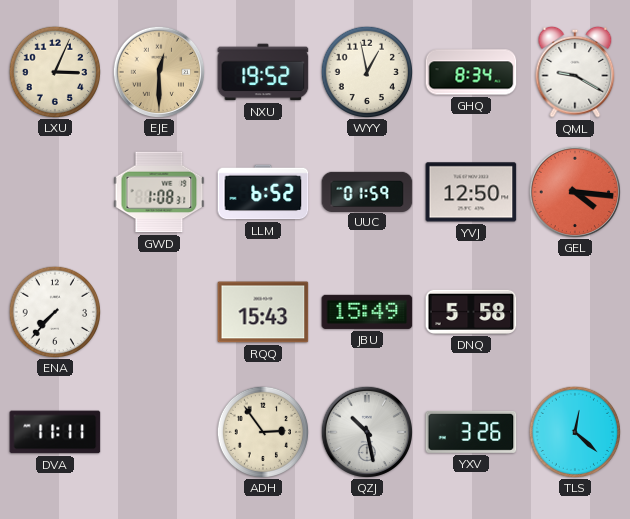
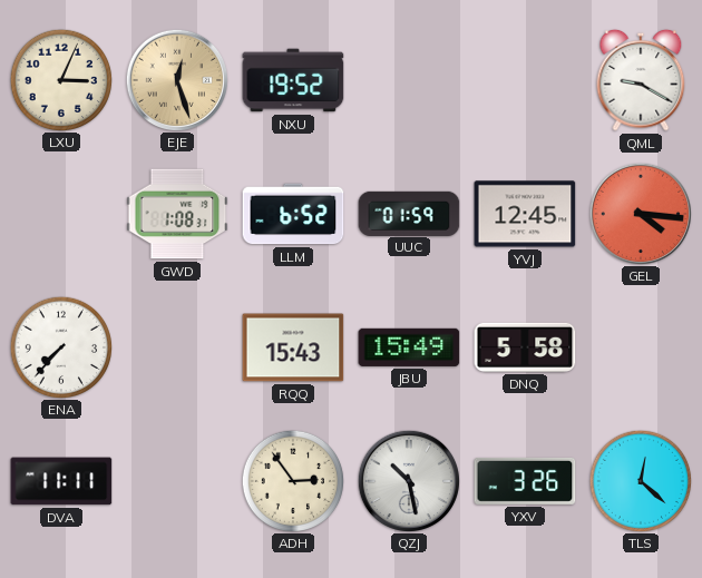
EJE: 12:30 -> 12:27 (176, 79)
WYY: 12:58 -> none (366, 71)
GHQ: 8:34 -> none (471, 72)
YVJ: 12:50 -> 12:45 (525, 214)
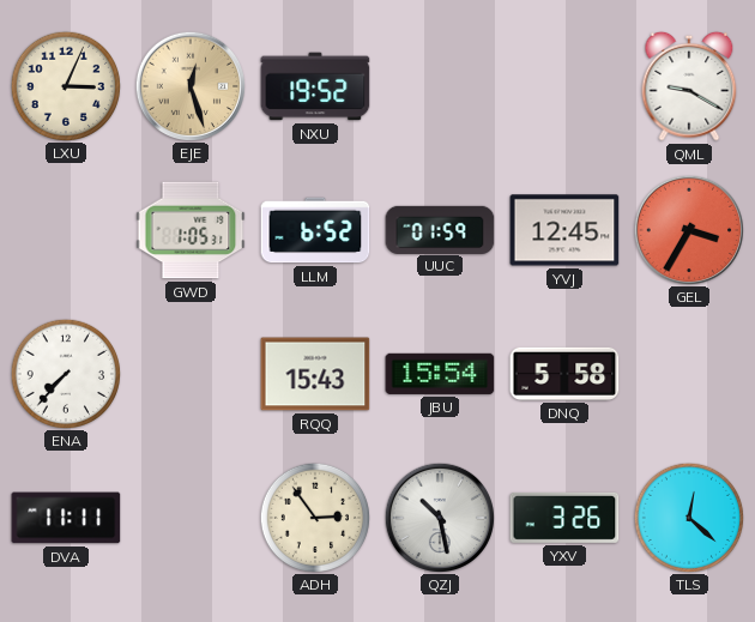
GWD: 1:08 -> 1:05 (191, 230)
GEL: 4:16 -> 3:35 (688, 229)
JBU: 15:49 -> 15:54 (440, 374)
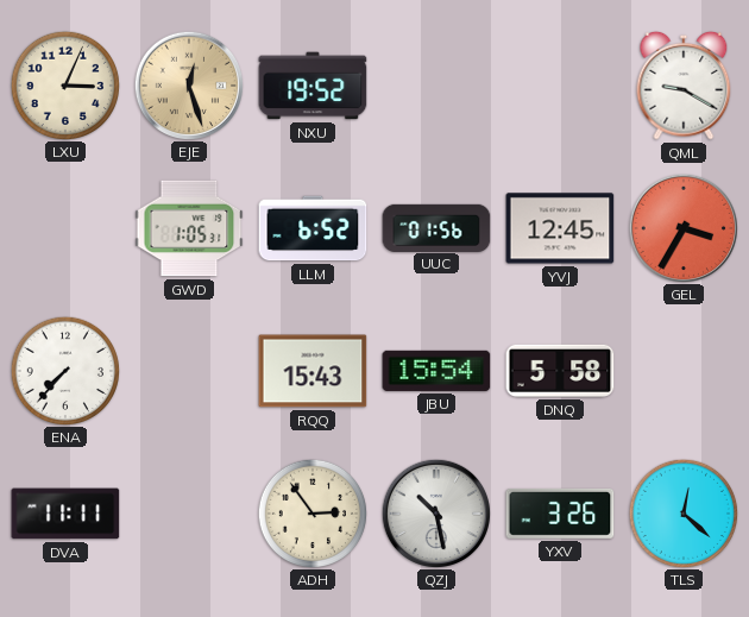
UUC: 01:59 -> 01:56 (436, 227)
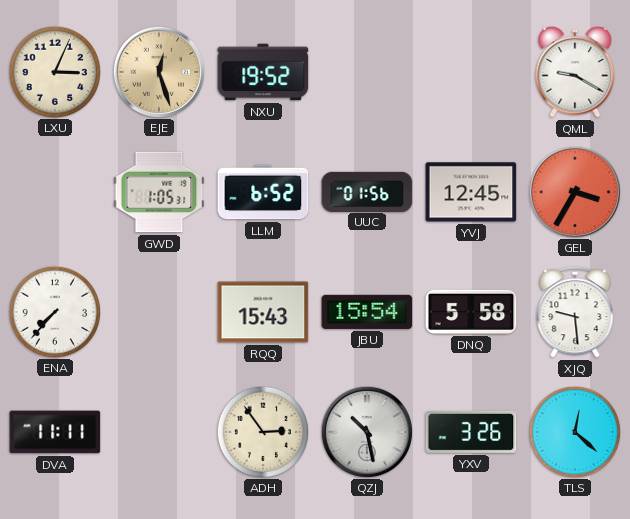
XJQ: none -> 9:29 (575, 313)
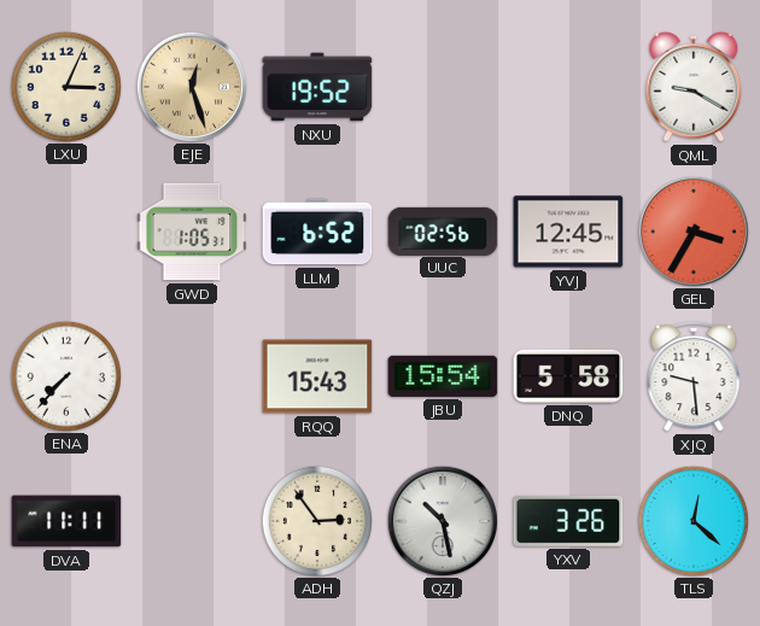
UUC: 01:56 -> 02:56 (443, 230)
